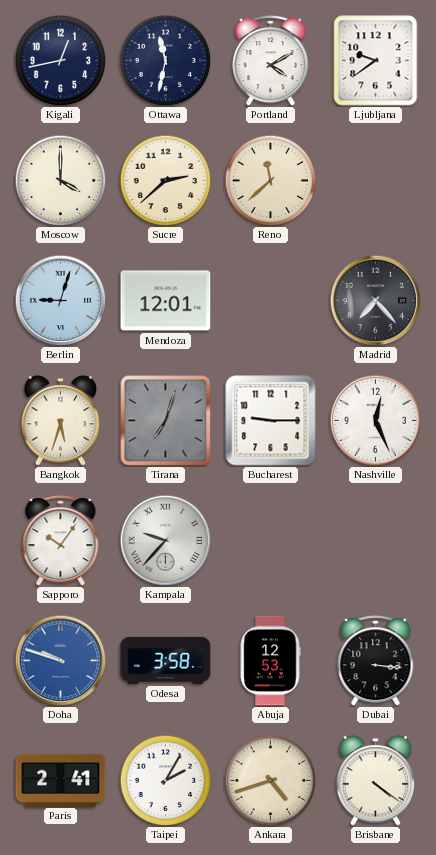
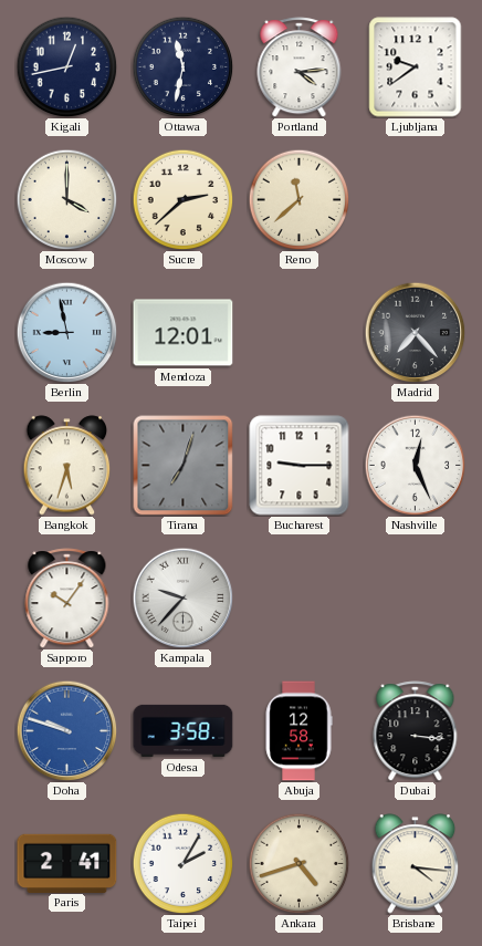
Portland: 4:10 -> 4:14 (300, 67)
Berlin: 9:03 -> 8:58 (66, 332)
Abuja: 12:53 -> 12:58 (298, 731)
Brisbane: 4:21 -> 4:16 (416, 864)
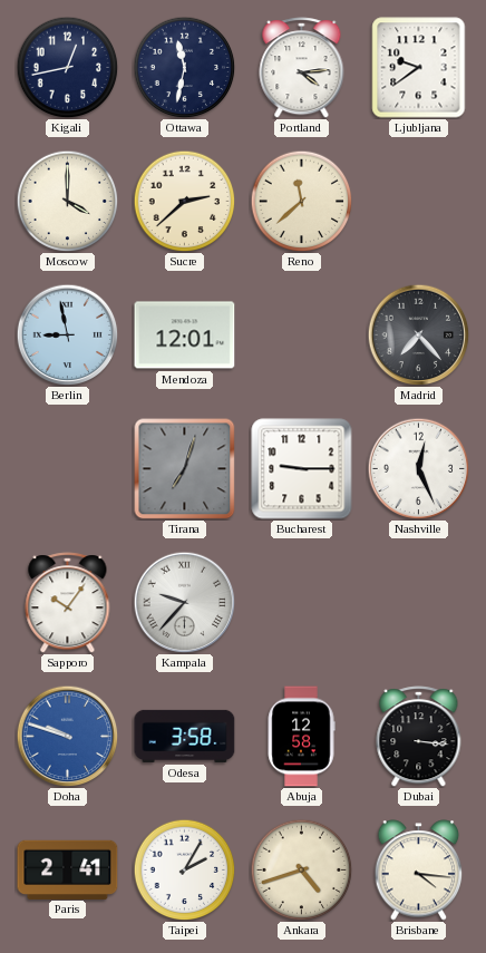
Bangkok: 5:33 -> none (67, 466)
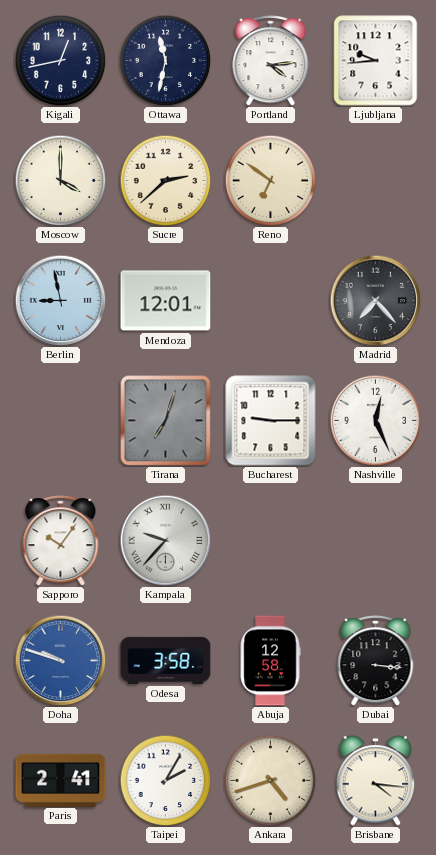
Ljubljana: 9:39 -> 9:44 (376, 61)
Reno: 11:38 -> 6:51 (270, 180)
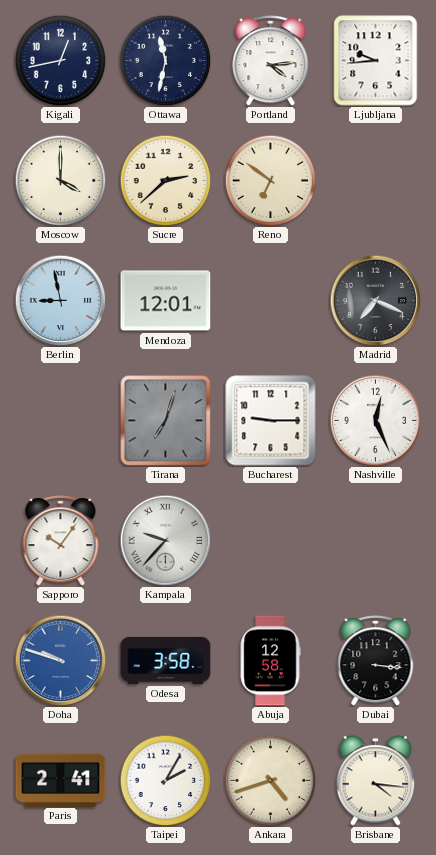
Madrid: 7:23 -> 7:19 (375, 300)
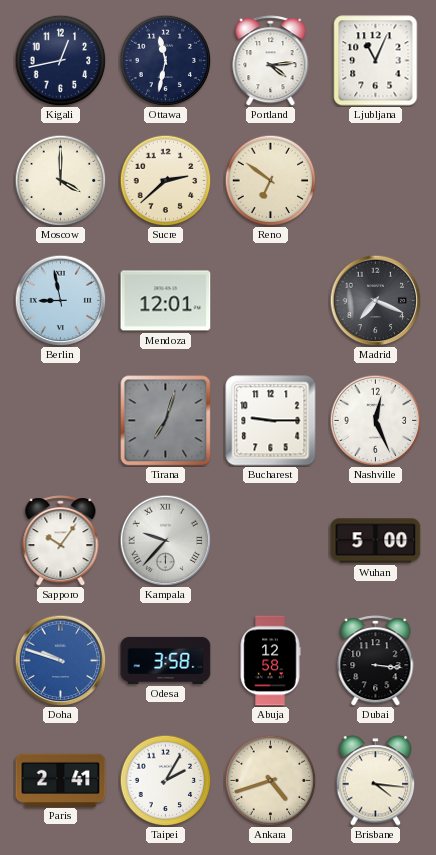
Ljubljana: 9:44 -> 11:04 (376, 61)
Wuhan: none -> 5:00 (376, 541)
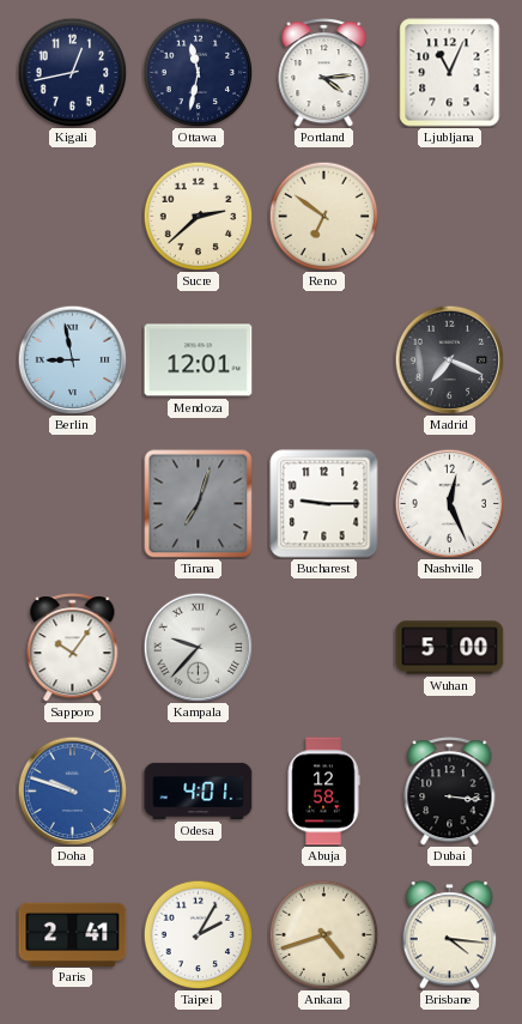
Moscow: 4:00 -> none (60, 180)
Odesa: 3:58 -> 4:01 (199, 790)
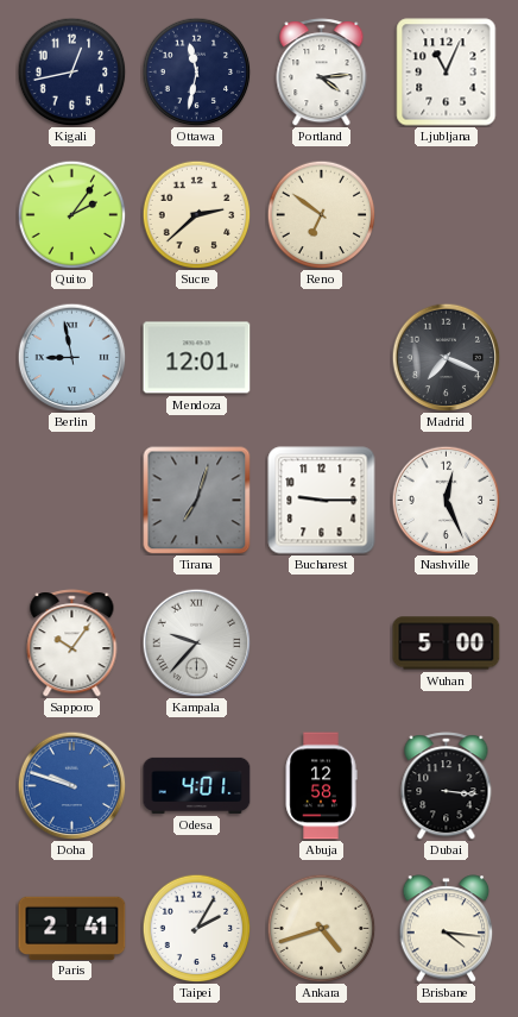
Quito: none -> 2:06 (71, 214)
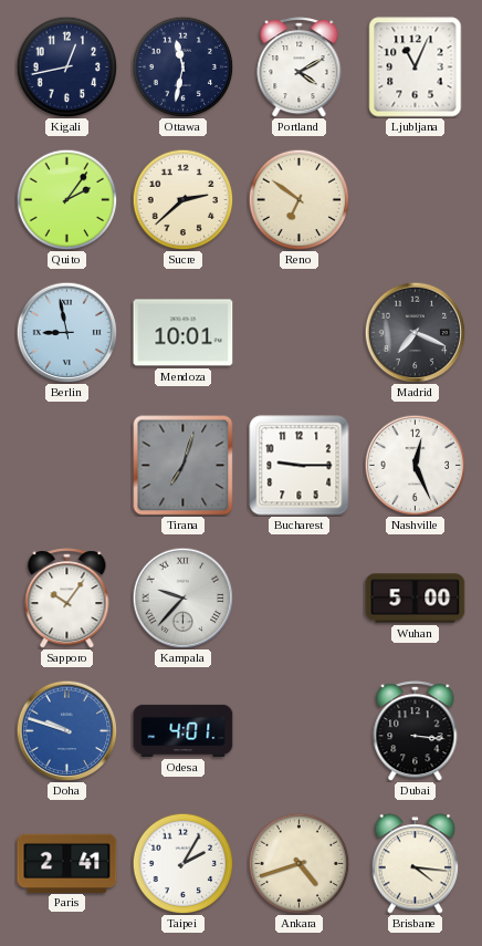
Portland: 4:14 -> 4:10 (300, 67)
Mendoza: 12:01 -> 10:01 (184, 333)
Abuja: 12:58 -> none (321, 786)
